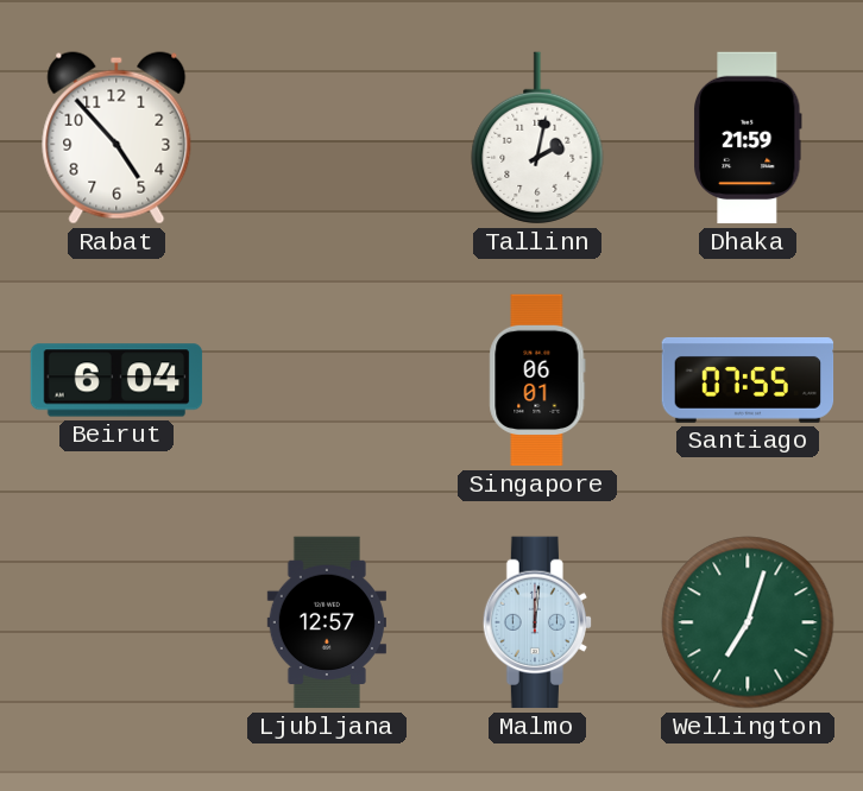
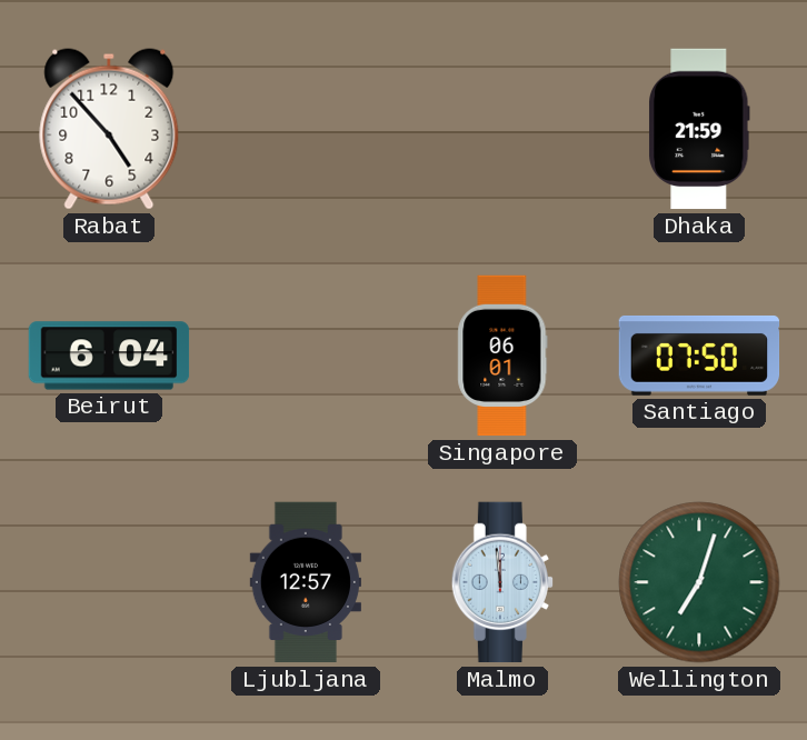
Tallinn: 2:02 -> none (537, 138)
Santiago: 07:55 -> 07:50 (699, 356)
Malmo: 12:01 -> 11:59 (501, 582)
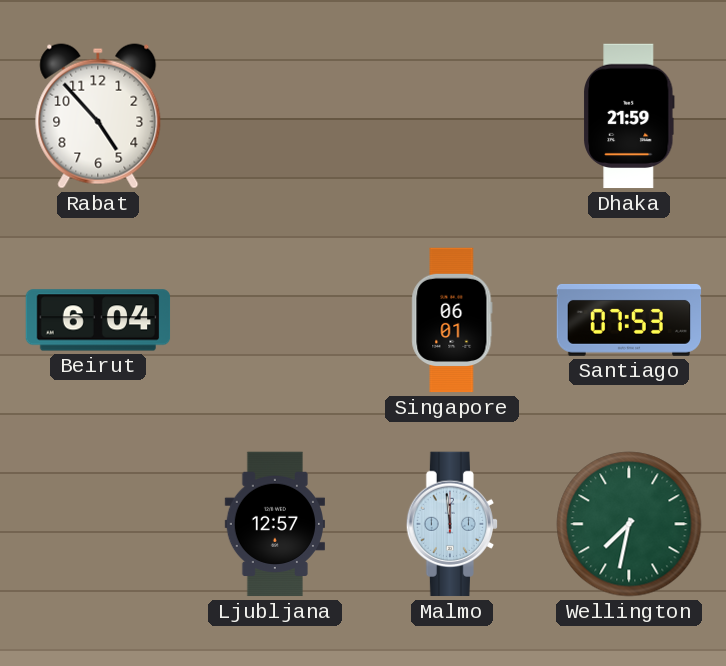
Santiago: 07:50 -> 07:53 (629, 320)
Wellington: 7:03 -> 7:32 (629, 524)
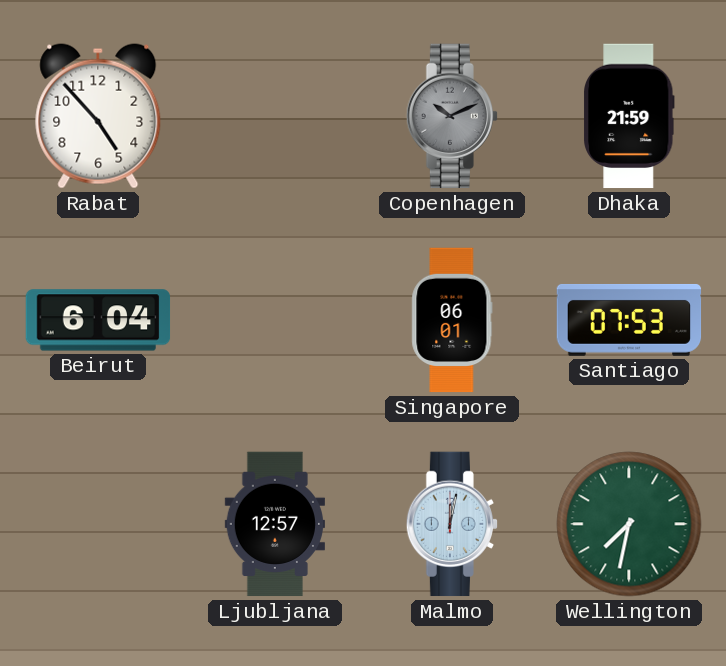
Copenhagen: none -> 10:11 (451, 116)
Malmo: 11:59 -> 12:02 (451, 524)
